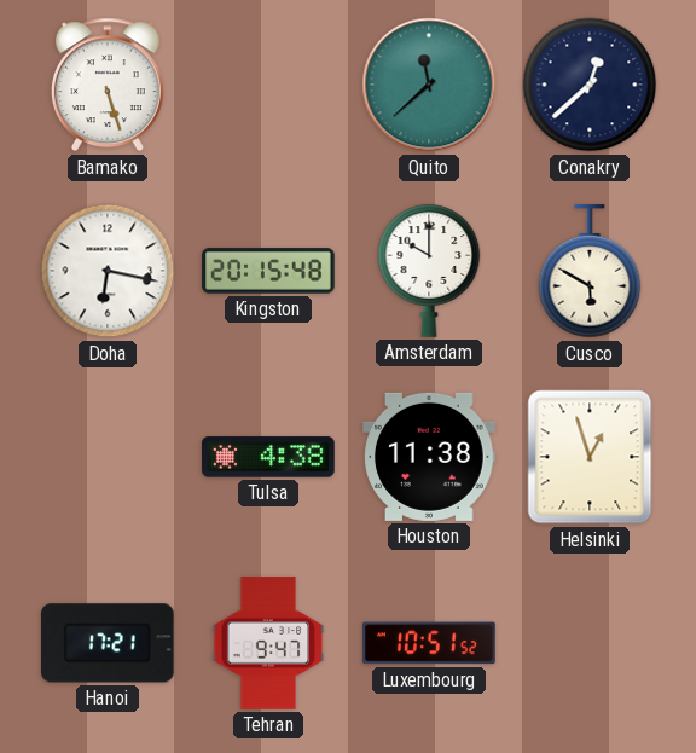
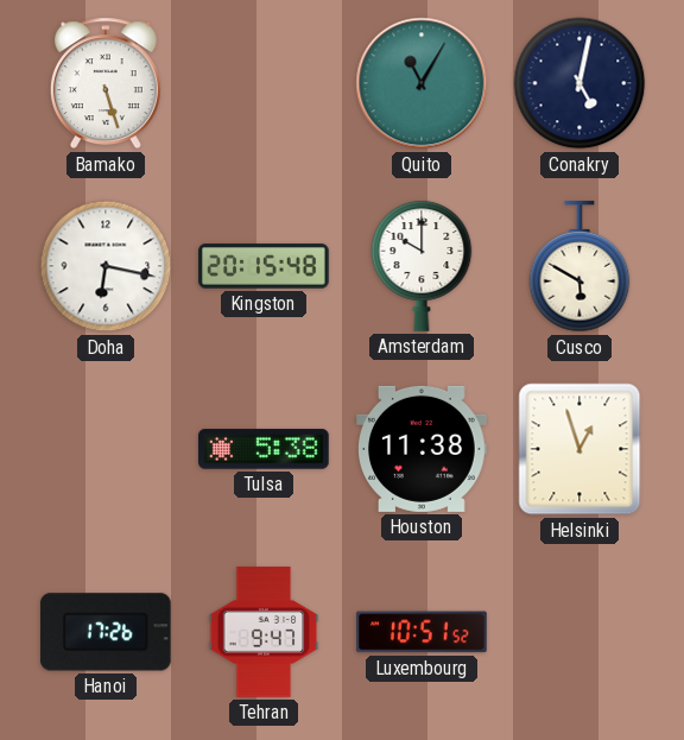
Quito: 11:38 -> 11:05 (422, 83)
Conakry: 12:38 -> 5:02 (579, 83)
Tulsa: 4:38 -> 5:38 (265, 449)
Hanoi: 17:21 -> 17:26 (106, 632)
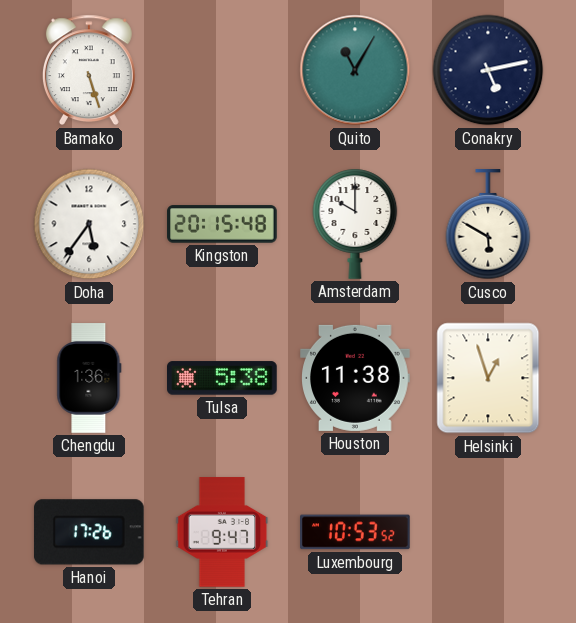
Conakry: 5:02 -> 5:13 (488, 70)
Doha: 6:17 -> 5:36 (89, 224)
Chengdu: none -> 1:36 (89, 378)
Luxembourg: 10:51 -> 10:53 (356, 532)
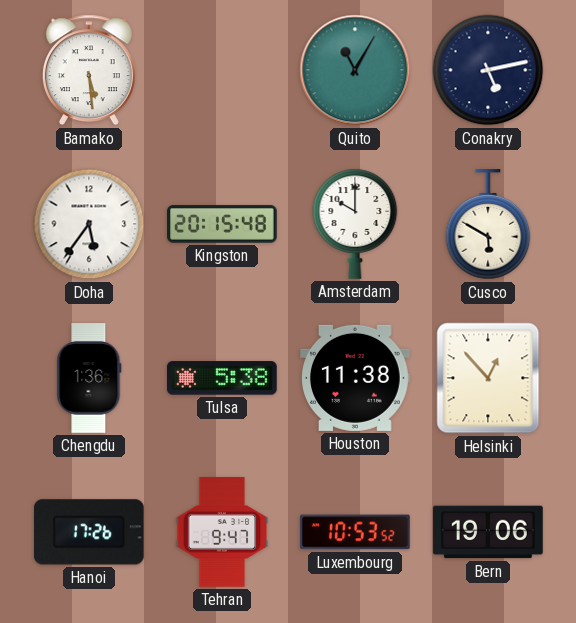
Bamako: 5:27 -> 5:29 (89, 70)
Helsinki: 12:57 -> 12:53 (488, 378)
Bern: none -> 19:06 (488, 532)
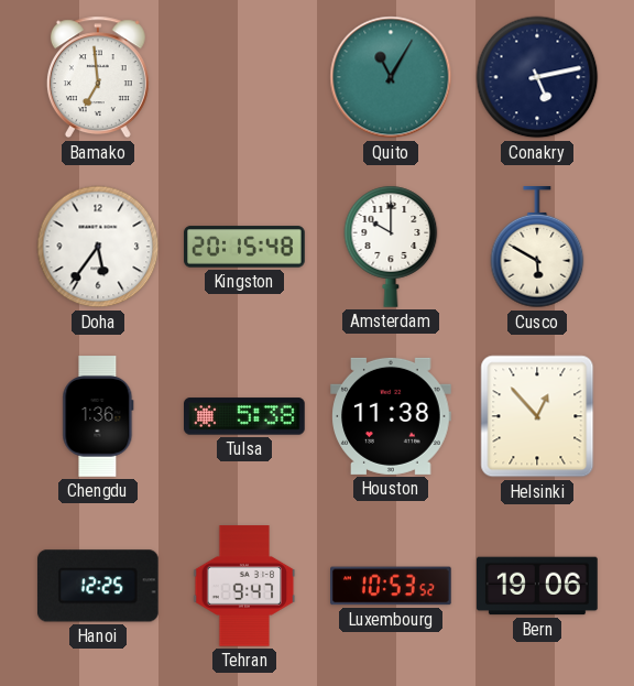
Bamako: 5:29 -> 6:59 (98, 77)
Hanoi: 17:26 -> 12:25 (98, 586)
